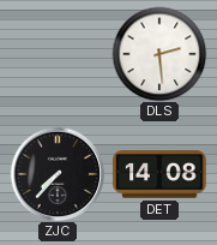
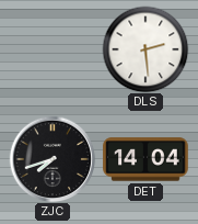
ZJC: 7:37 -> 7:42 (53, 159)
DET: 14:08 -> 14:04 (145, 159)
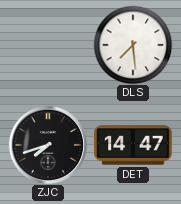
DLS: 2:29 -> 7:29 (133, 45)
DET: 14:04 -> 14:47 (133, 145)
